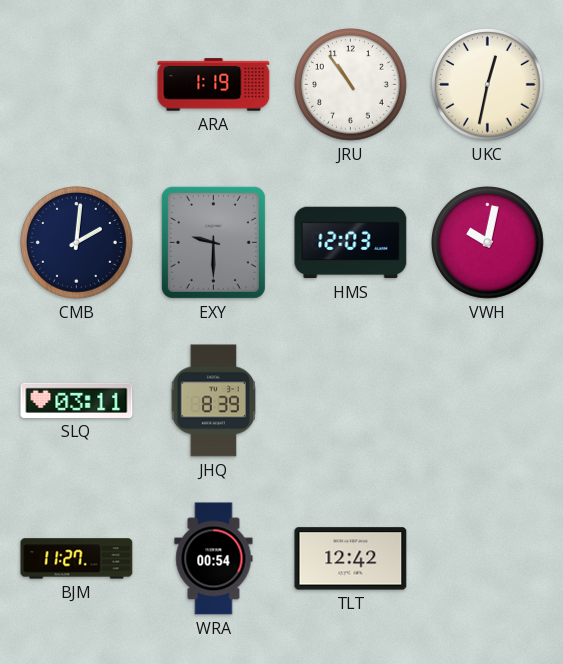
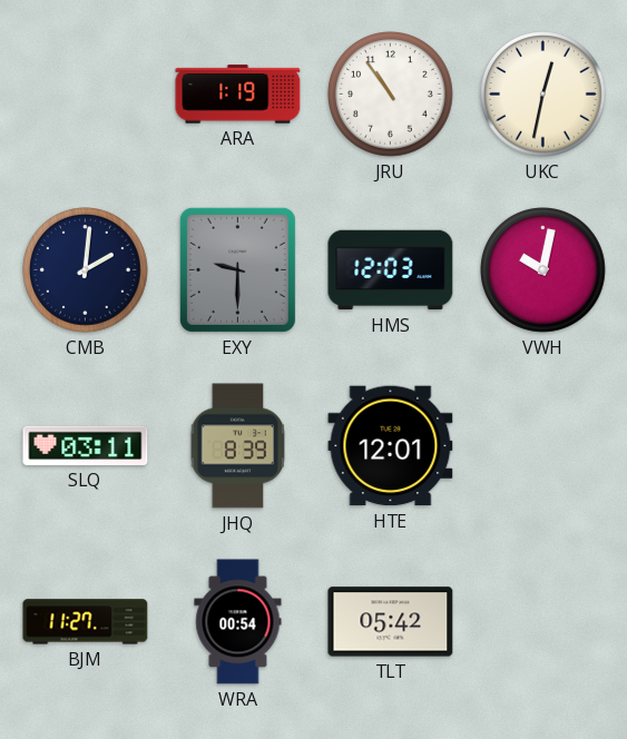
HTE: none -> 12:01 (391, 446)
TLT: 12:42 -> 05:42 (391, 622)
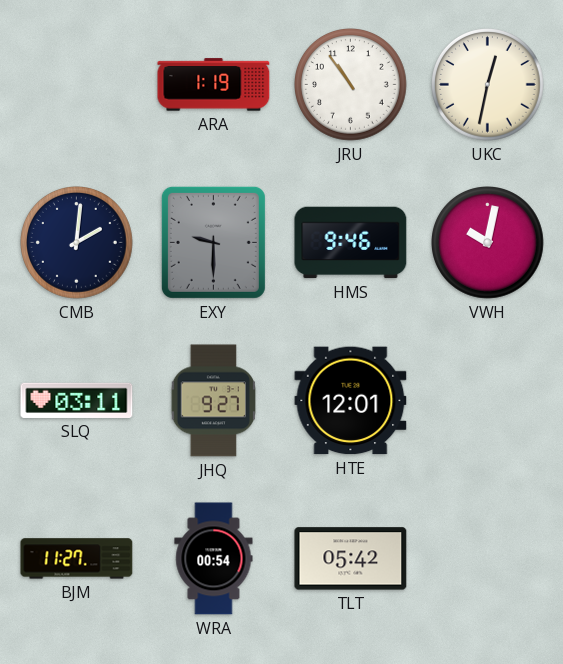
HMS: 12:03 -> 9:46 (351, 243)
JHQ: 8:39 -> 9:27 (214, 401)
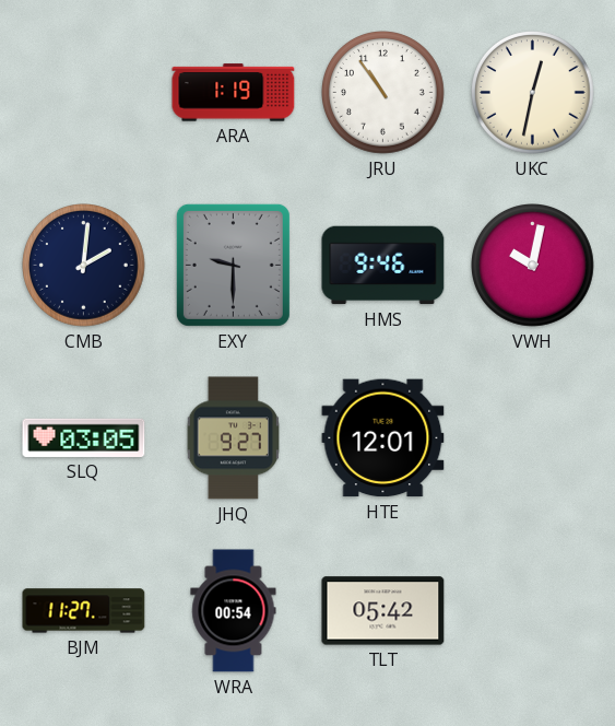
SLQ: 03:11 -> 03:05 (84, 437)
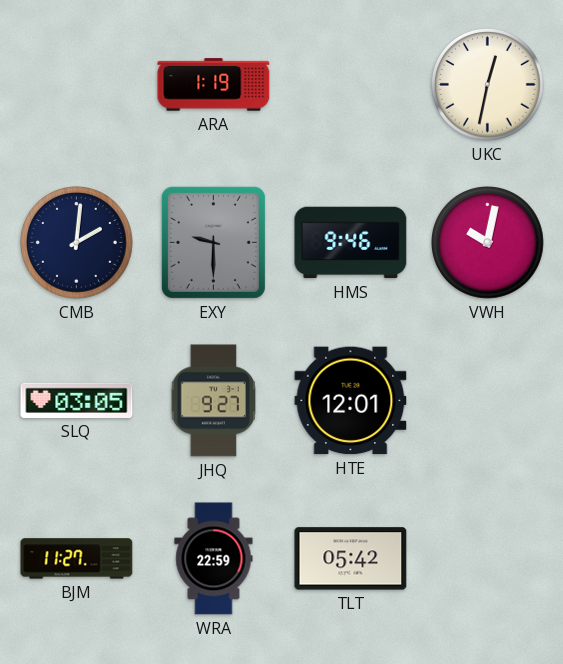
JRU: 10:54 -> none (383, 93)
WRA: 00:54 -> 22:59 (214, 559)
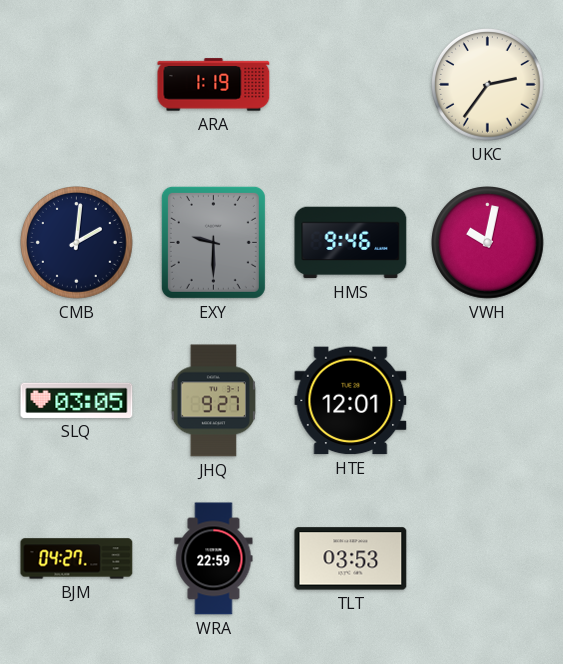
UKC: 12:32 -> 2:36 (488, 85)
BJM: 11:27 -> 04:27 (77, 559)
TLT: 05:42 -> 03:53 (351, 559)
